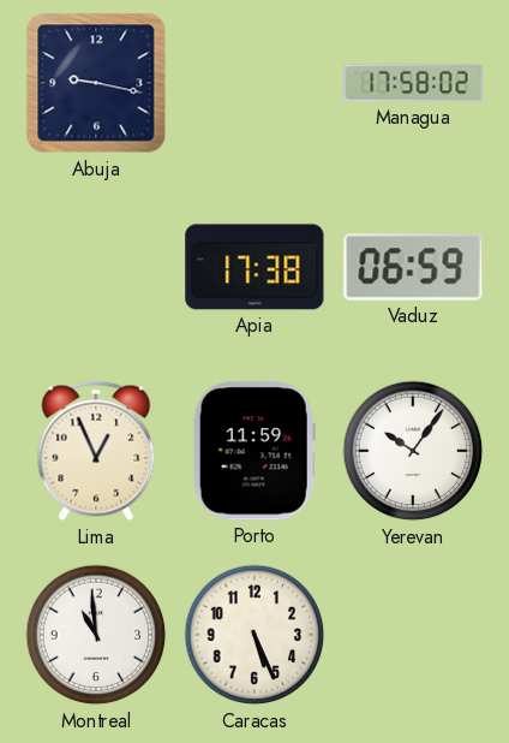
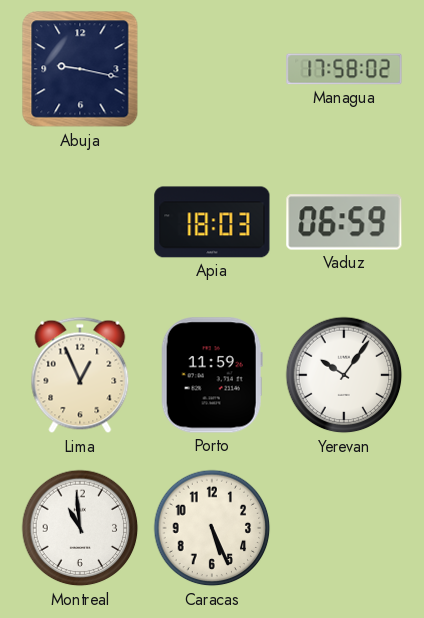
Apia: 17:38 -> 18:03 (212, 222)
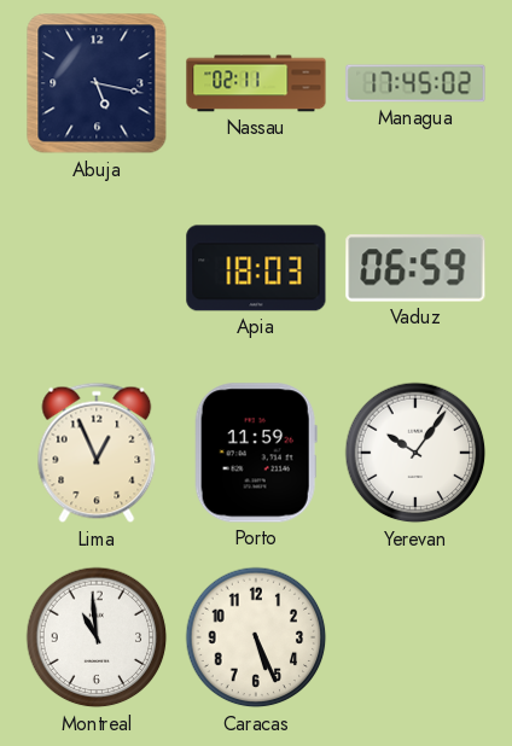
Abuja: 9:17 -> 5:17 (97, 83)
Nassau: none -> 02:11 (256, 83)
Managua: 17:58 -> 17:45 (415, 83)
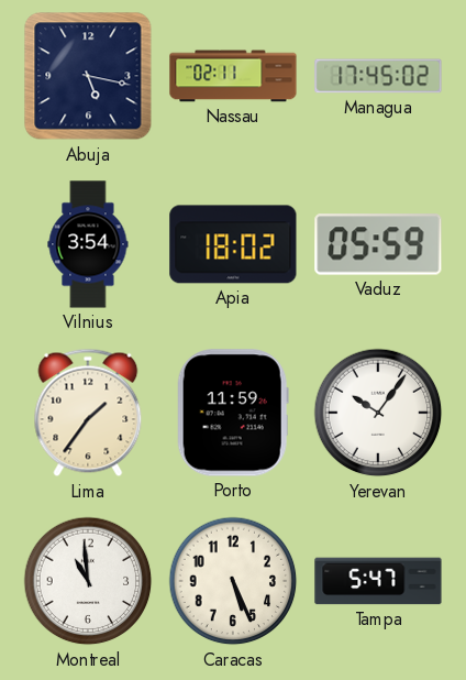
Vilnius: none -> 3:54 (88, 244)
Apia: 18:03 -> 18:02 (233, 244)
Vaduz: 06:59 -> 05:59 (378, 244)
Lima: 12:56 -> 1:36 (88, 413)
Tampa: none -> 5:47 (378, 581)
